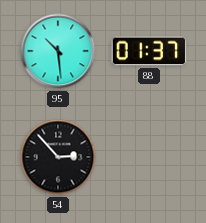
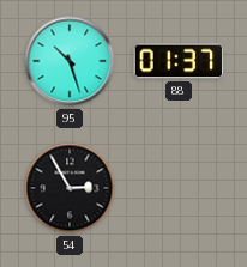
95: 10:29 -> 10:27 (70, 61)
54: 2:53 -> 2:55 (70, 188)
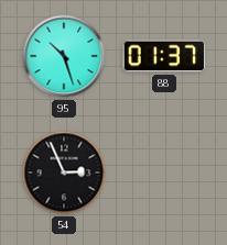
54: 2:55 -> 2:56 (64, 172)
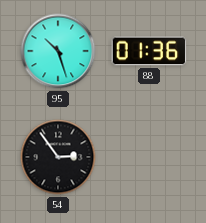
88: 01:37 -> 01:36 (149, 51)
54: 2:56 -> 2:54 (58, 157)
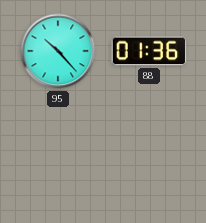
95: 10:27 -> 10:23 (58, 51)
54: 2:54 -> none (58, 157)
